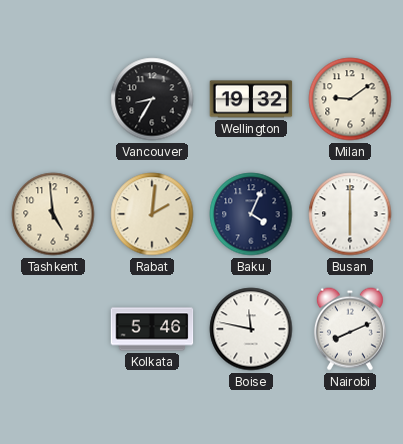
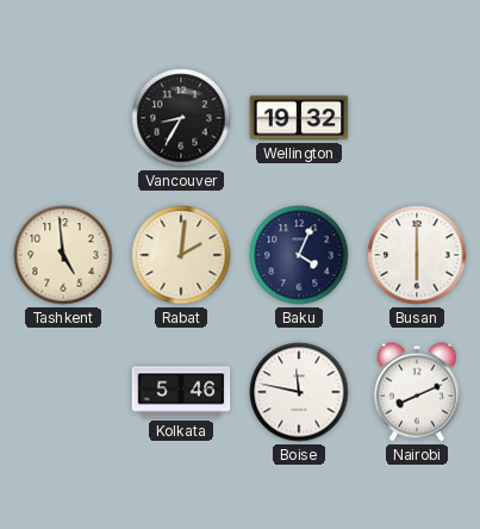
Milan: 9:09 -> none (350, 99)
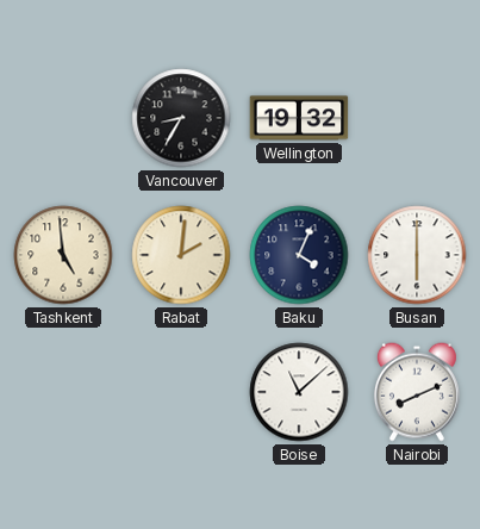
Kolkata: 5:46 -> none (181, 392)
Boise: 11:47 -> 11:08 (299, 392)
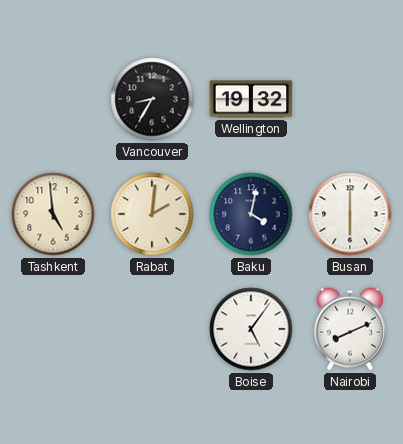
Baku: 4:04 -> 4:02 (251, 214)
Boise: 11:08 -> 5:06 (251, 329)
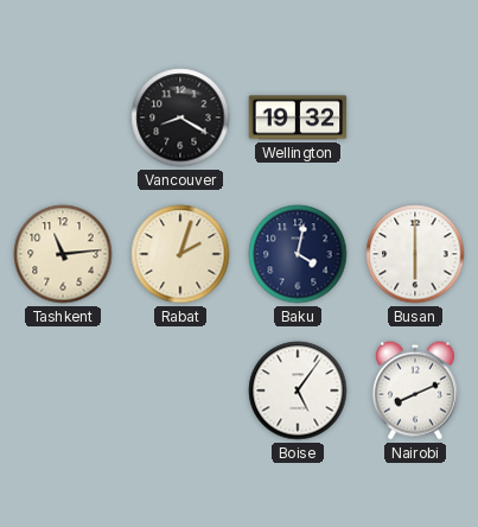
Vancouver: 8:35 -> 8:20 (180, 118)
Tashkent: 4:59 -> 11:14 (63, 254)
Rabat: 2:01 -> 2:03 (180, 254)
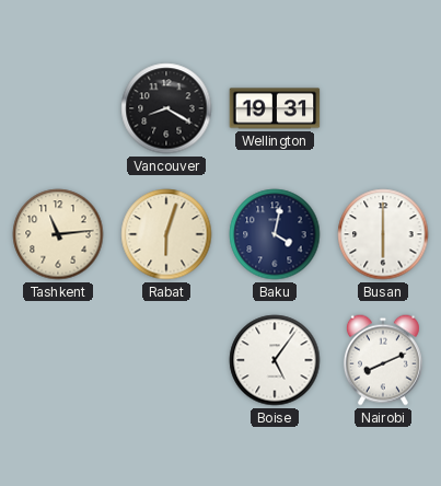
Wellington: 19:32 -> 19:31 (275, 108)
Rabat: 2:03 -> 6:03 (166, 234)
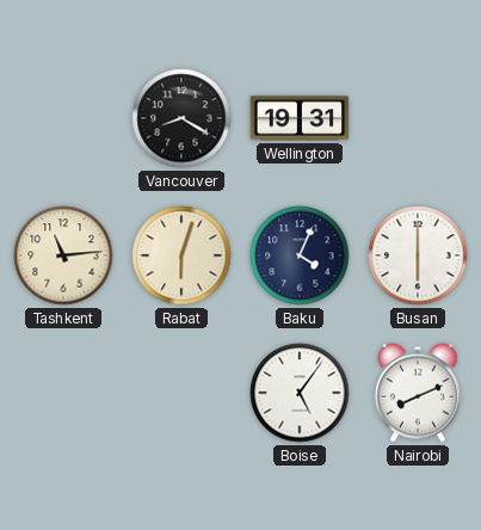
Baku: 4:02 -> 4:04 (300, 255)
